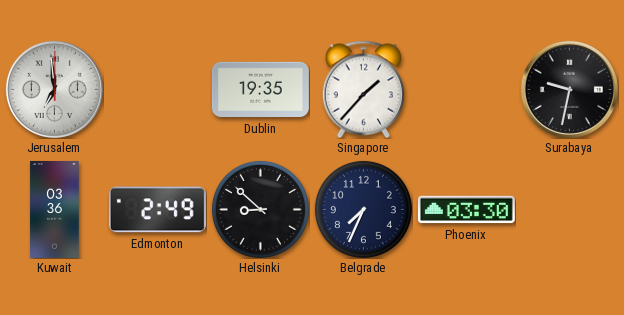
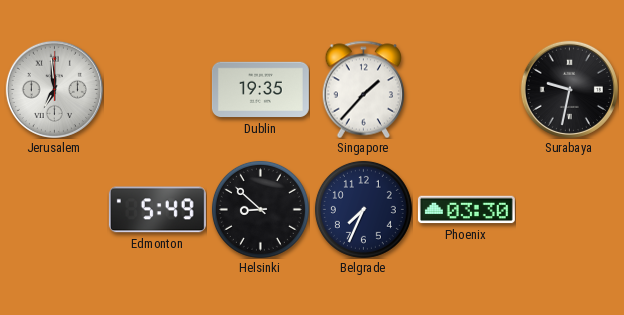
Kuwait: 03:36 -> none (55, 209)
Edmonton: 2:49 -> 5:49 (157, 210)
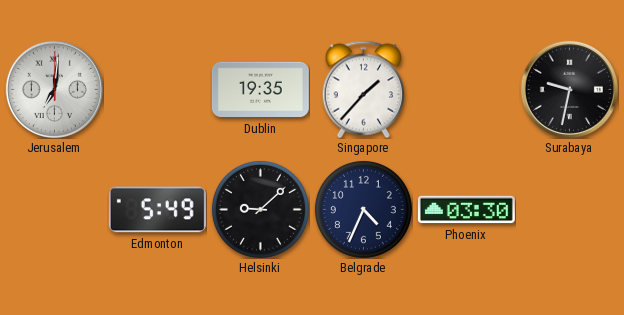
Jerusalem: 6:59 -> 7:01 (54, 89)
Helsinki: 8:52 -> 9:08 (260, 209)
Belgrade: 7:34 -> 4:34 (363, 209)
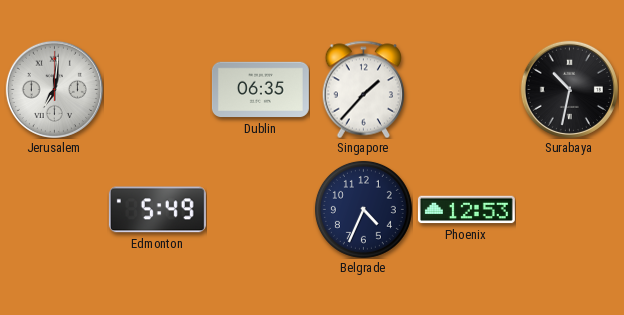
Dublin: 19:35 -> 06:35 (260, 90)
Surabaya: 9:32 -> 10:32 (569, 89)
Helsinki: 9:08 -> none (260, 209)
Phoenix: 03:30 -> 12:53 (466, 210)
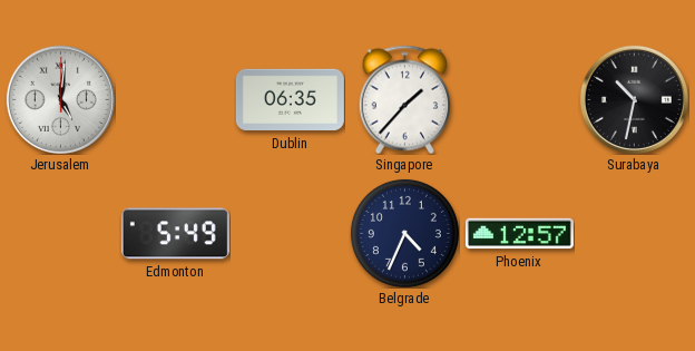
Jerusalem: 7:01 -> 5:01 (60, 99)
Phoenix: 12:53 -> 12:57 (519, 234)
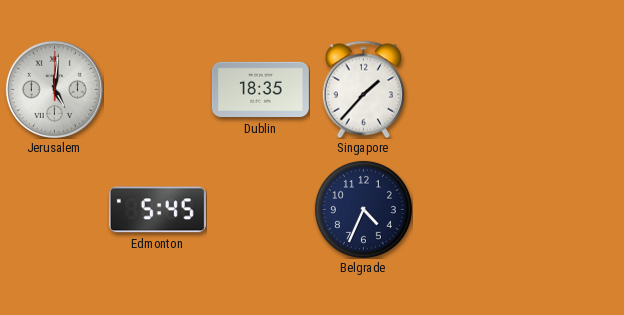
Dublin: 06:35 -> 18:35 (260, 90)
Surabaya: 10:32 -> none (634, 99)
Edmonton: 5:49 -> 5:45 (157, 210)
Phoenix: 12:57 -> none (519, 234)
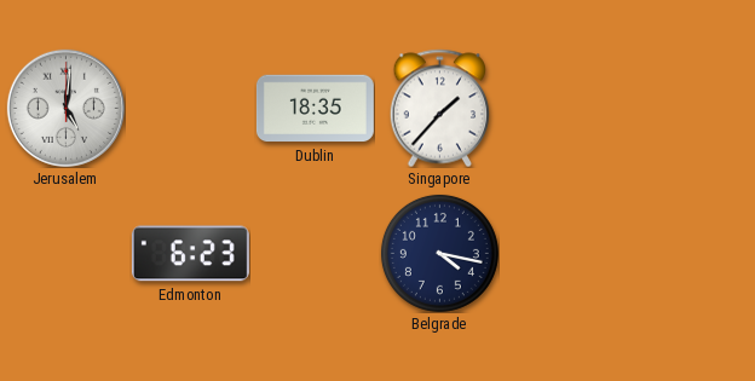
Edmonton: 5:45 -> 6:23 (190, 254)
Belgrade: 4:34 -> 4:17 (439, 253)
